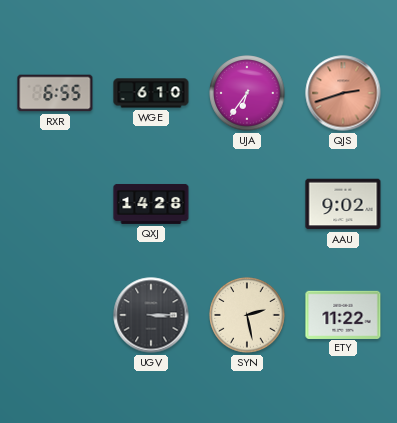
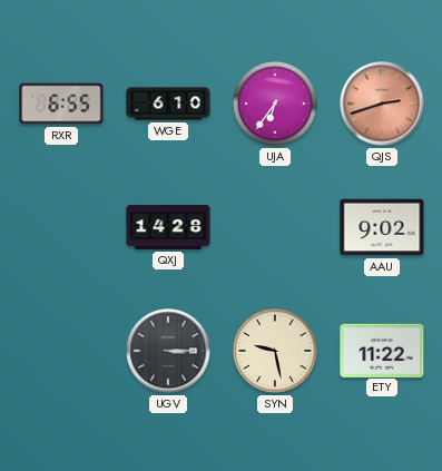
SYN: 2:28 -> 9:28 (275, 351)
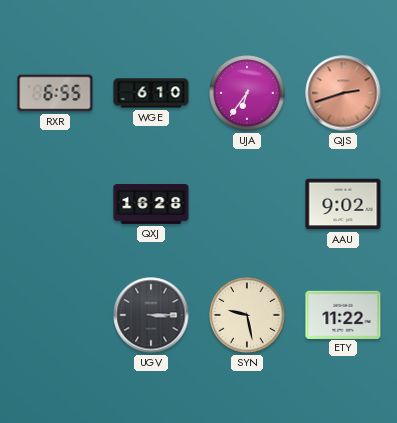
QXJ: 14:28 -> 16:28 (151, 204)
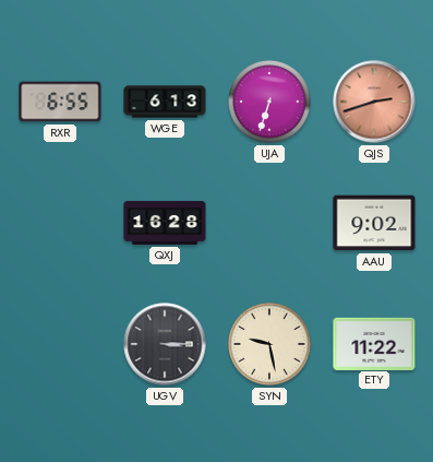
WGE: 6:10 -> 6:13 (165, 102)
UJA: 6:36 -> 6:33 (269, 102)
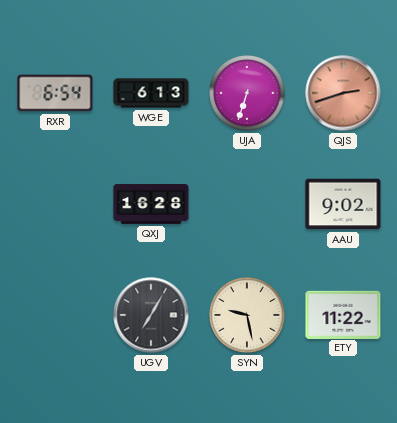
RXR: 6:55 -> 6:54 (55, 93)
UGV: 3:15 -> 7:05 (151, 315)
